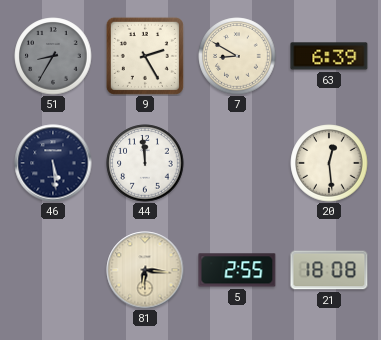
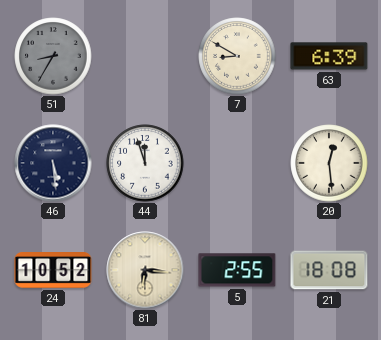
9: 2:25 -> none (145, 56)
44: 11:59 -> 11:57 (145, 163)
24: none -> 10:52 (53, 271)
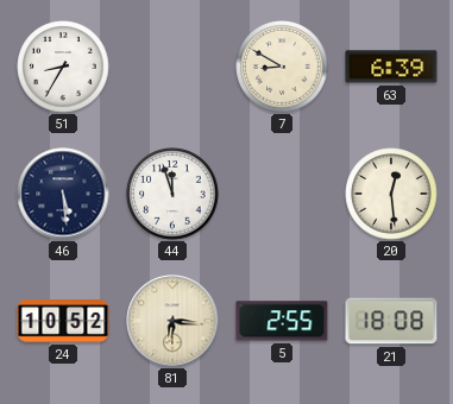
51 dial: grey -> white (63, 67)
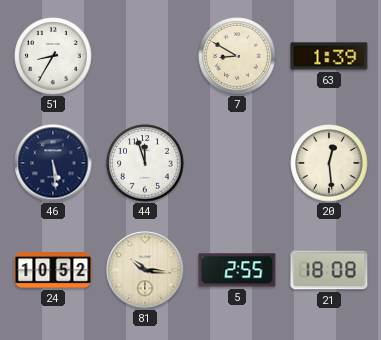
63: 6:39 -> 1:39 (329, 56)
81: 6:16 -> 10:16 (145, 270)
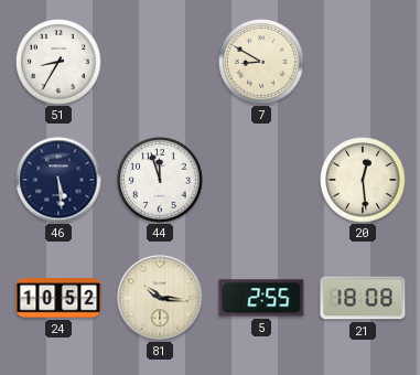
63: 1:39 -> none (329, 56)
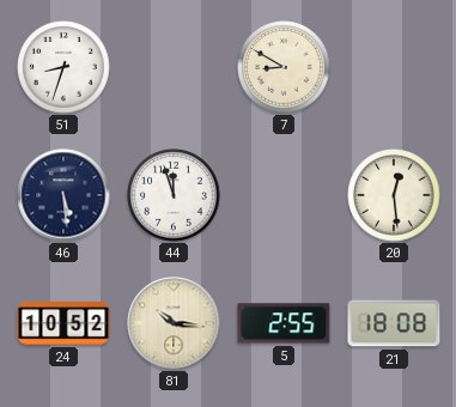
51: 8:35 -> 8:33 (63, 67)
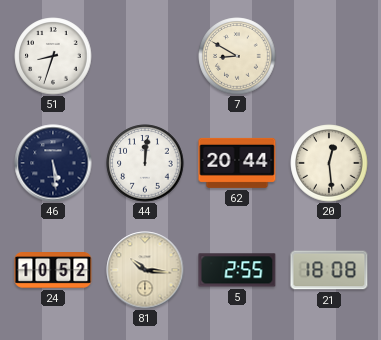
44: 11:57 -> 12:01 (145, 163)
62: none -> 20:44 (237, 163)
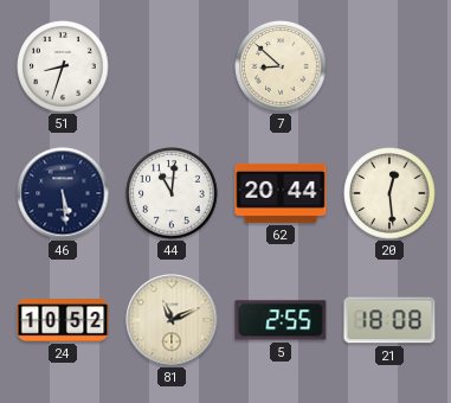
7: 8:50 -> 8:52 (281, 66)
44: 12:01 -> 11:01 (172, 193)
81: 10:16 -> 11:11 (172, 320)
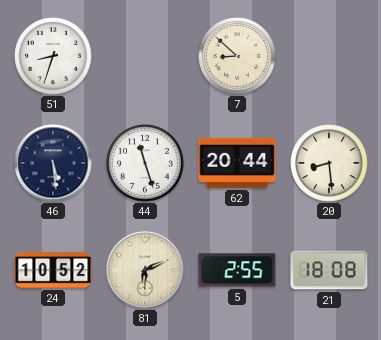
44: 11:01 -> 11:27 (145, 163)
20: 12:29 -> 8:29 (329, 163)
81: 11:11 -> 6:11 (145, 270)
